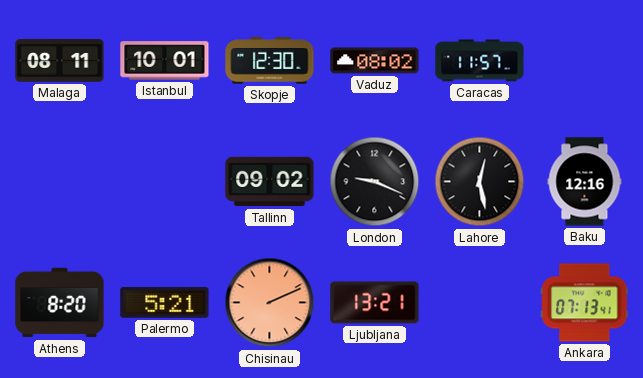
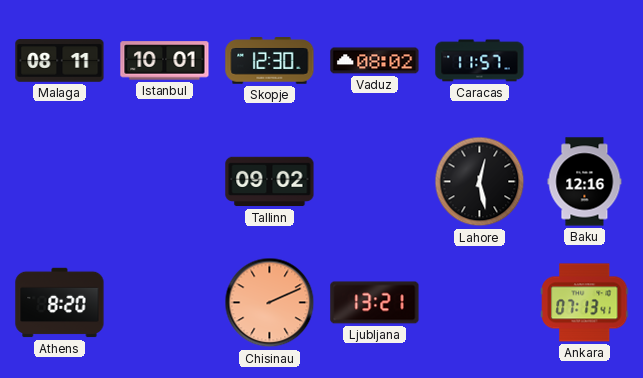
London: 9:19 -> none (375, 182)
Palermo: 5:21 -> none (165, 303)
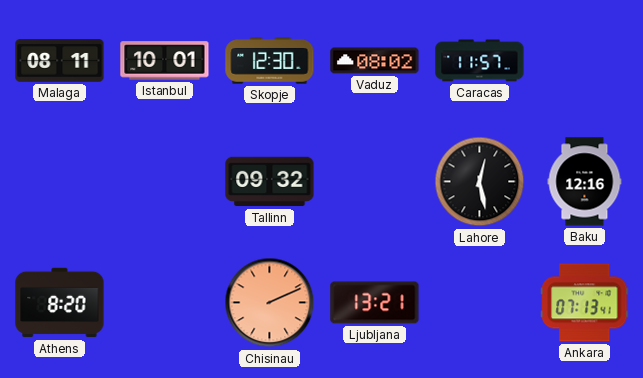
Tallinn: 09:02 -> 09:32 (270, 182)
